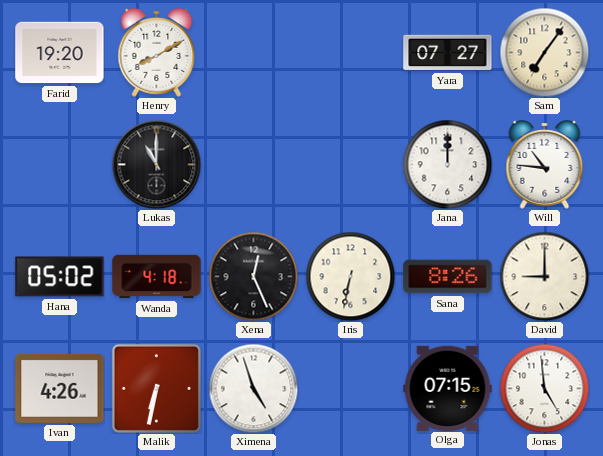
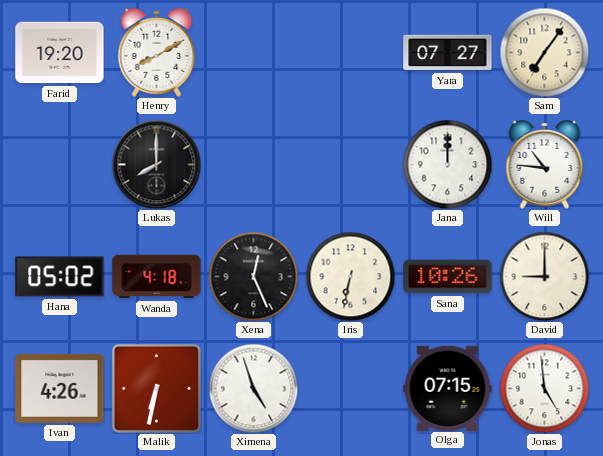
Lukas: 11:00 -> 8:00 (156, 164)
Sana: 8:26 -> 10:26 (448, 277)
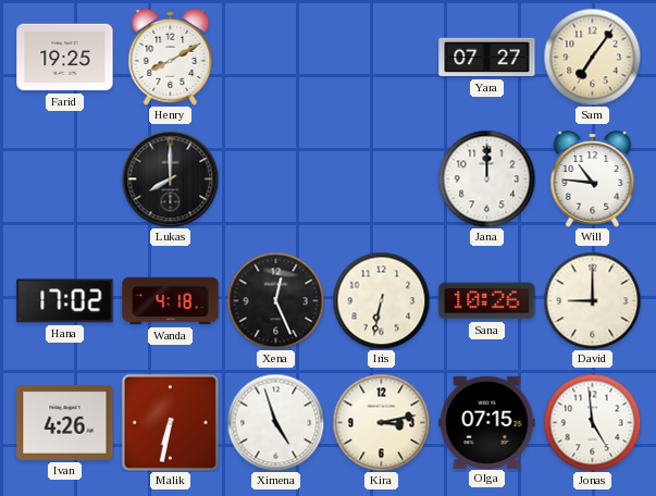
Farid: 19:20 -> 19:25 (65, 58)
Hana: 05:02 -> 17:02 (65, 301)
Kira: none -> 3:13 (381, 422)
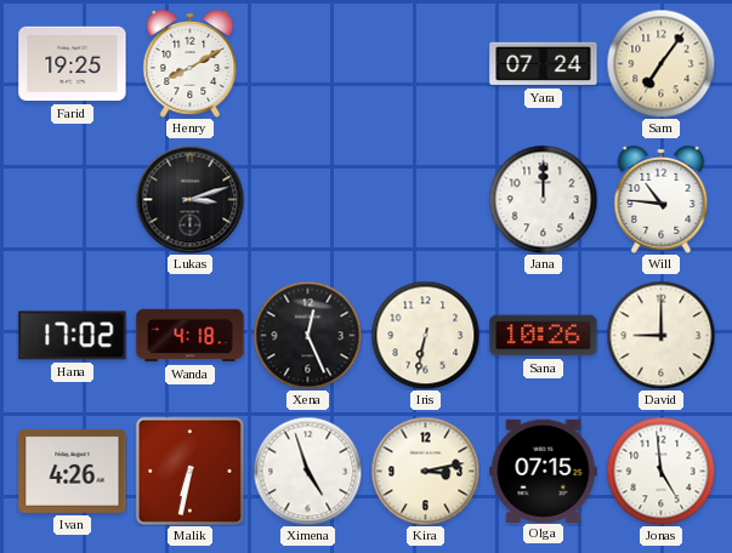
Yara: 07:27 -> 07:24 (544, 64)
Lukas: 8:00 -> 3:12 (189, 199)
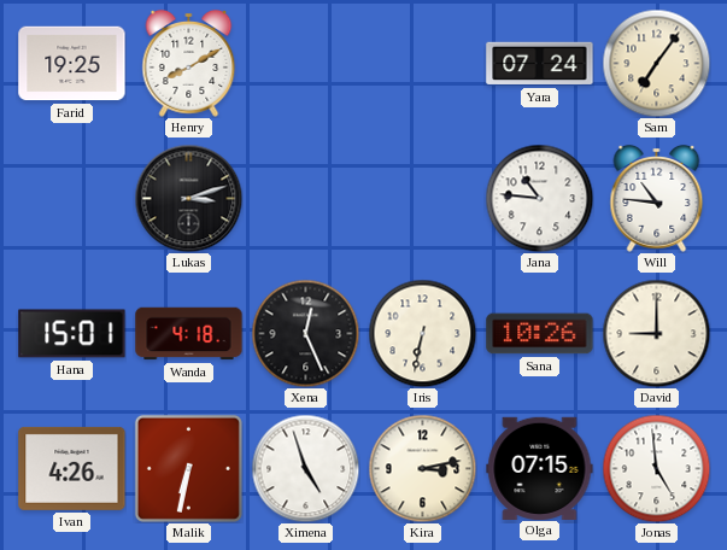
Jana: 12:00 -> 10:46 (539, 198)
Hana: 17:02 -> 15:01 (72, 334)
